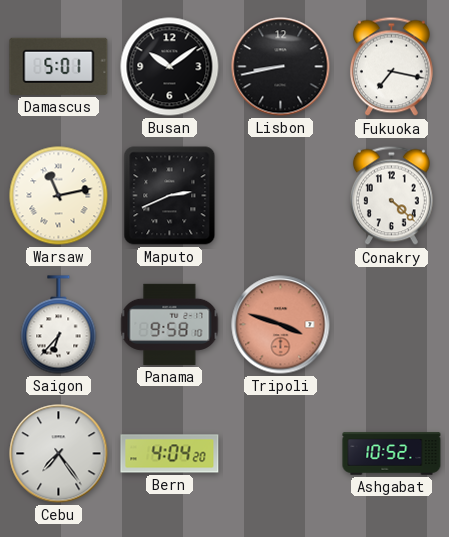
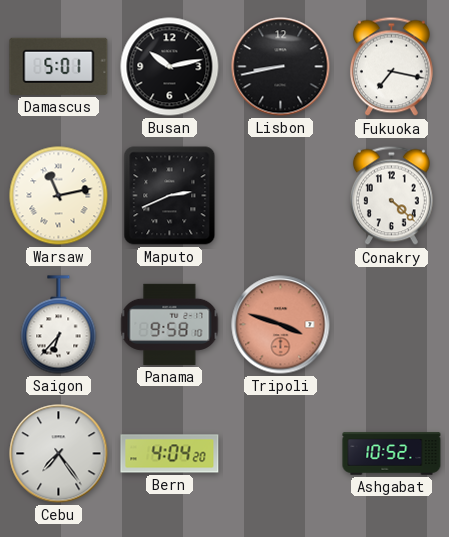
Busan: 10:09 -> 10:13 (170, 67)
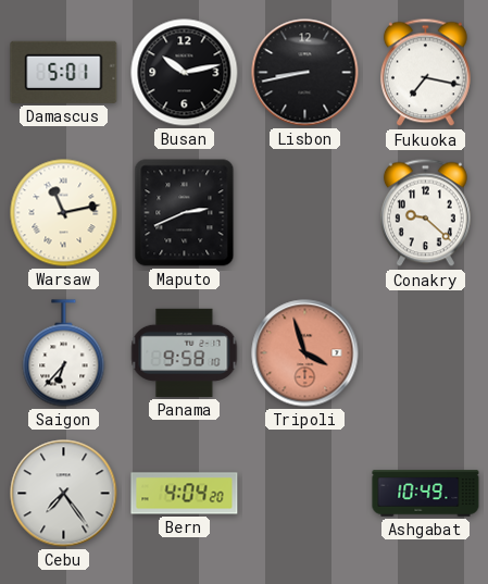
Conakry: 4:22 -> 9:22 (425, 213)
Tripoli: 3:48 -> 3:57 (305, 353)
Ashgabat: 10:52 -> 10:49 (426, 494)
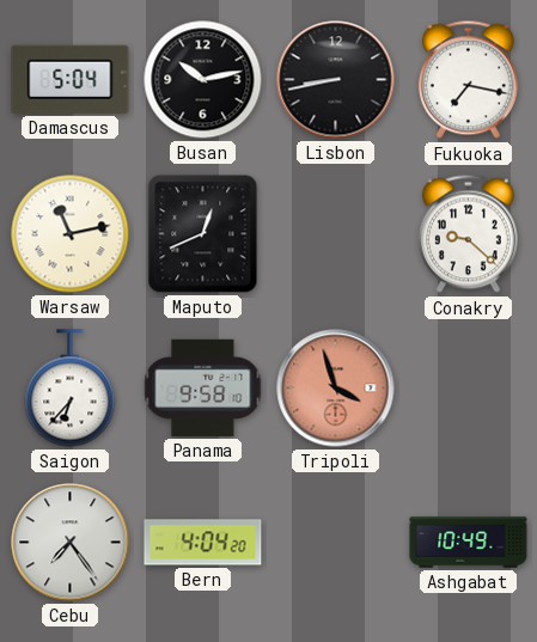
Damascus: 5:01 -> 5:04 (71, 79)
Maputo: 2:41 -> 12:41 (203, 234)
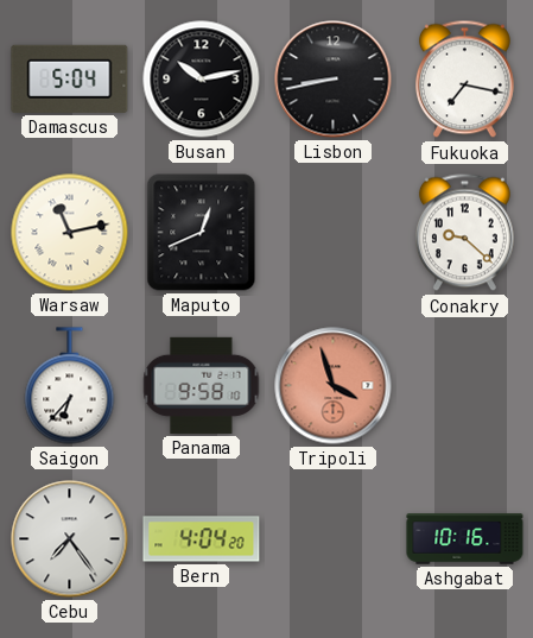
Ashgabat: 10:49 -> 10:16 (465, 539)
